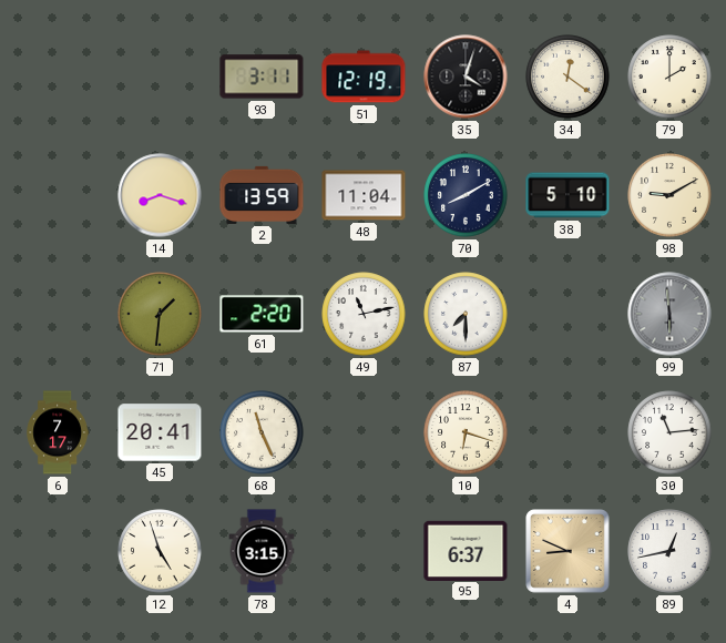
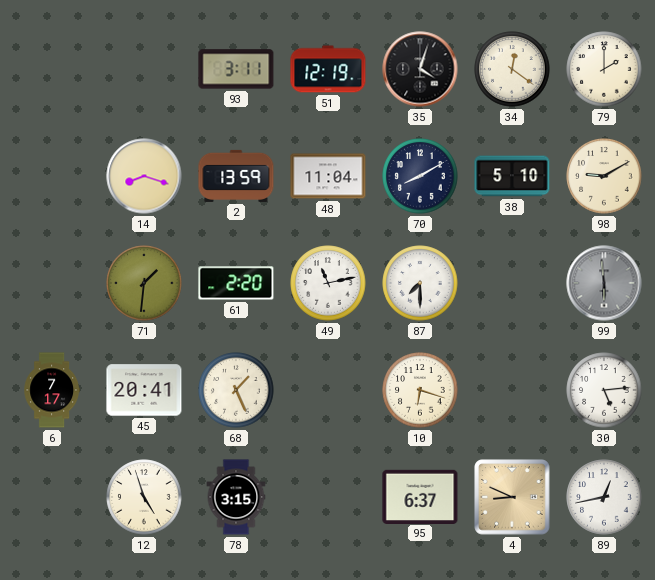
68: 11:26 -> 1:26 (236, 390)
30: 11:14 -> 5:14 (604, 390)
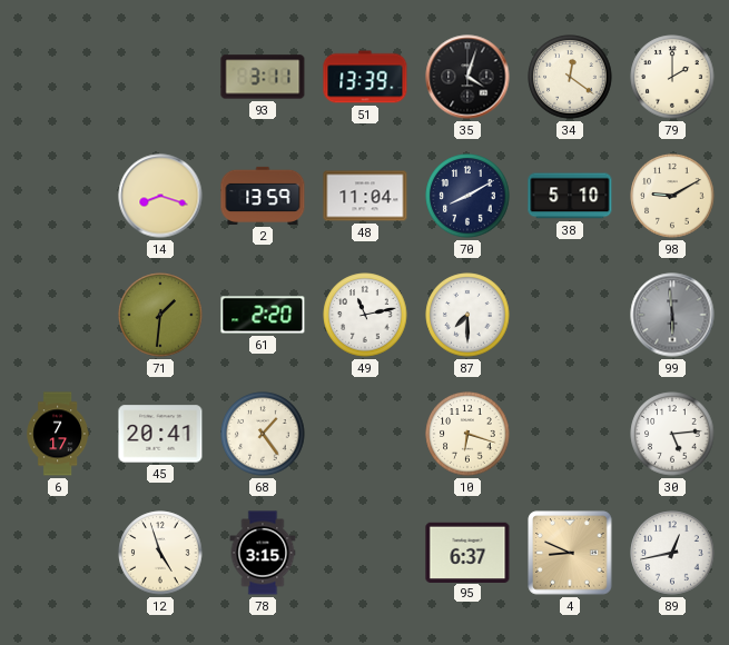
51: 12:19 -> 13:39 (365, 77)
68: 1:26 -> 1:24 (263, 434)
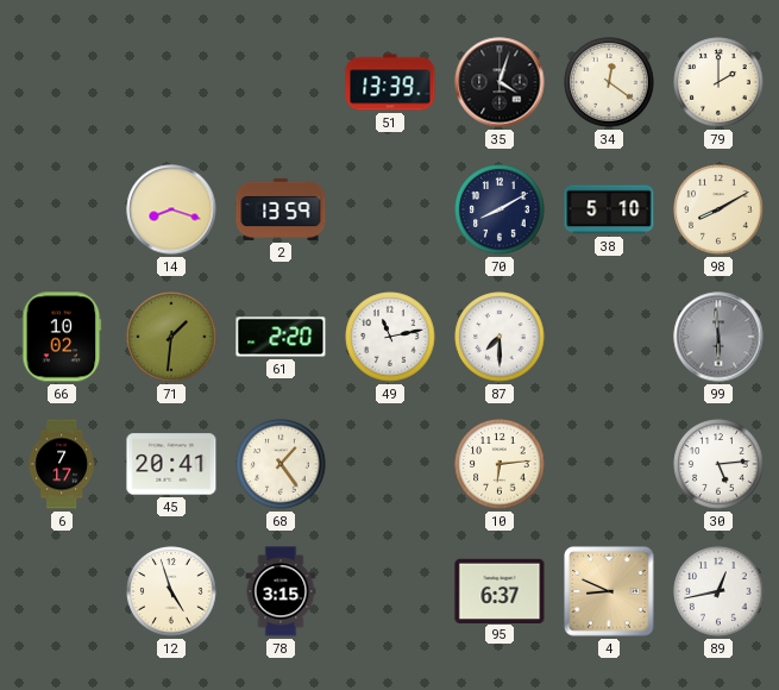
93: 3:11 -> none (263, 77)
48: 11:04 -> none (365, 196)
98: 9:10 -> 8:10 (718, 209)
66: none -> 10:02 (62, 337)
10: 6:18 -> 6:14 (500, 464)
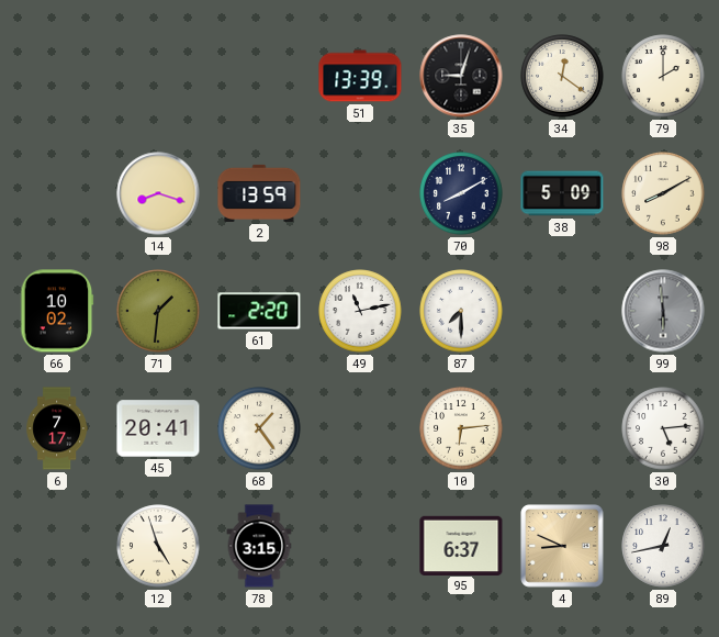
35: 4:03 -> 9:03 (461, 76)
38: 5:10 -> 5:09 (562, 193)
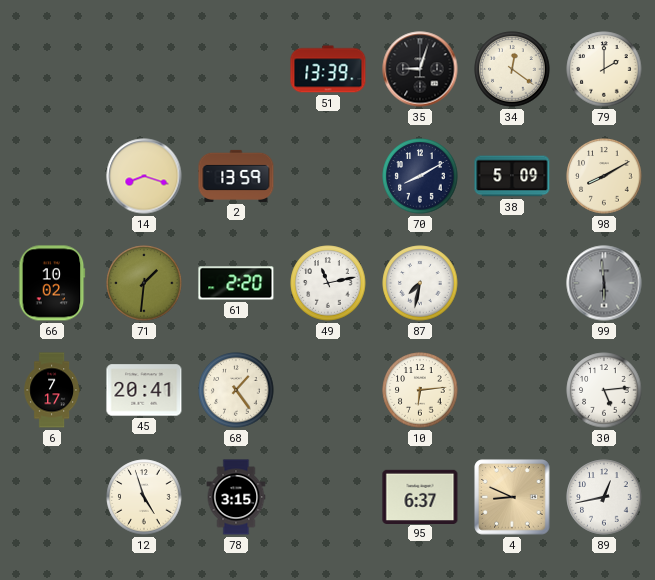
87: 7:30 -> 7:32 (420, 283)
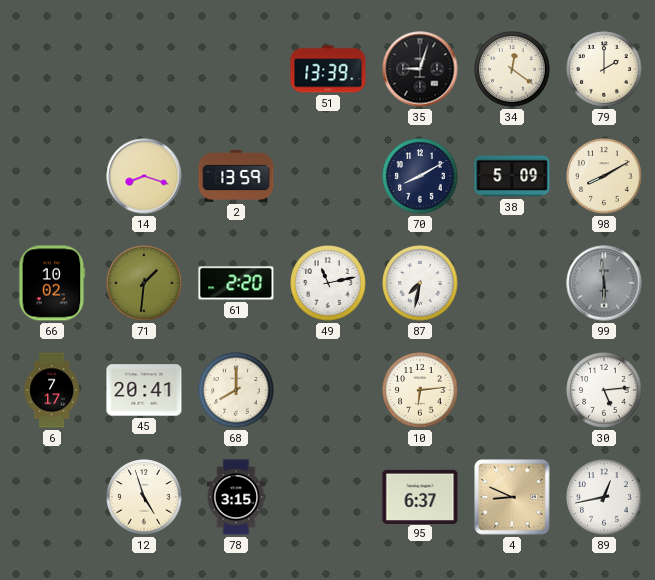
68: 1:24 -> 8:00 (236, 390)
